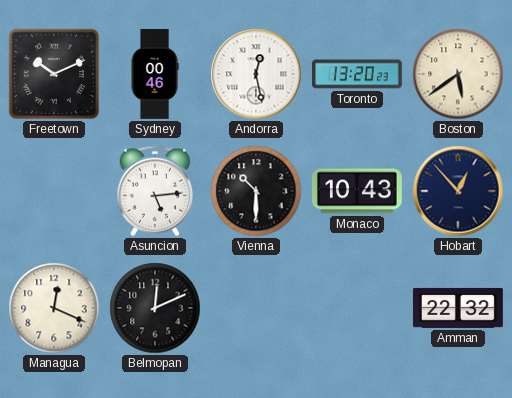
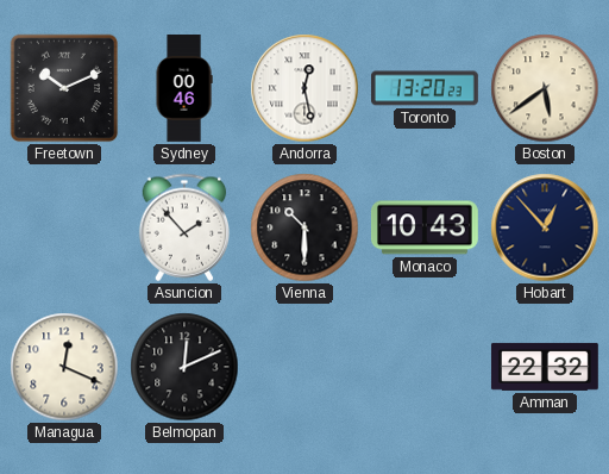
Asuncion: 5:14 -> 1:53 (184, 227)
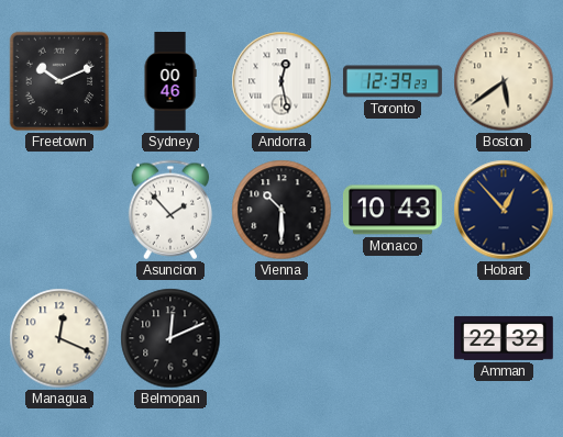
Toronto: 13:20 -> 12:39 (393, 81)
